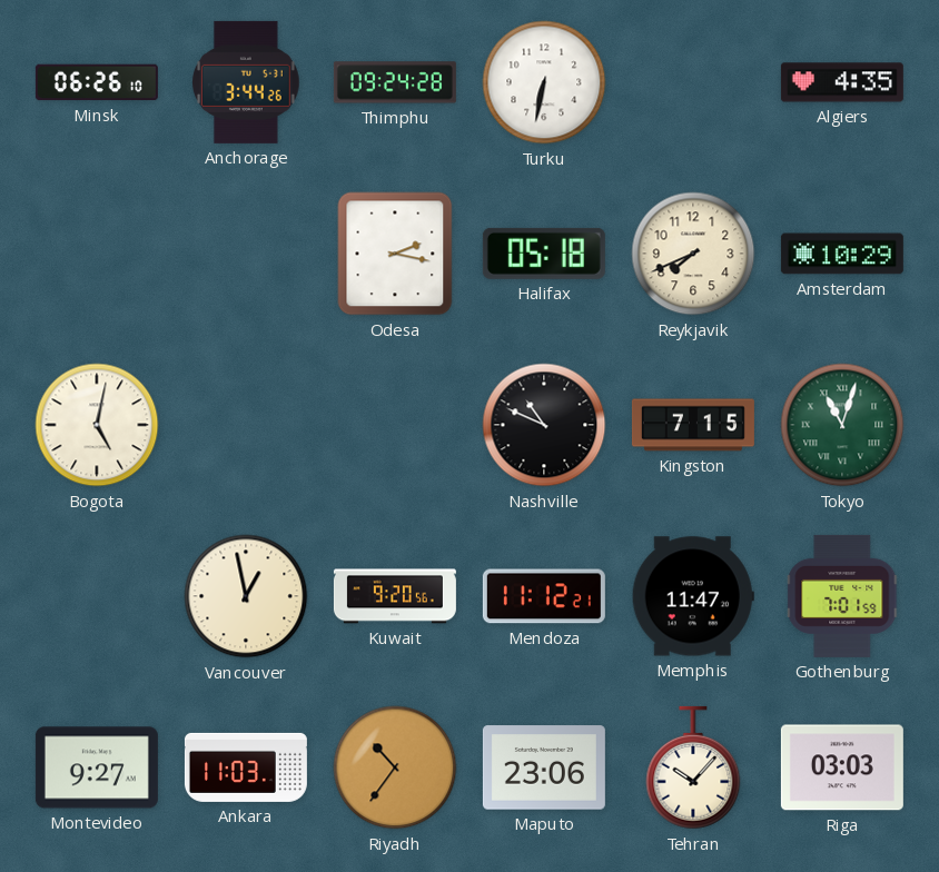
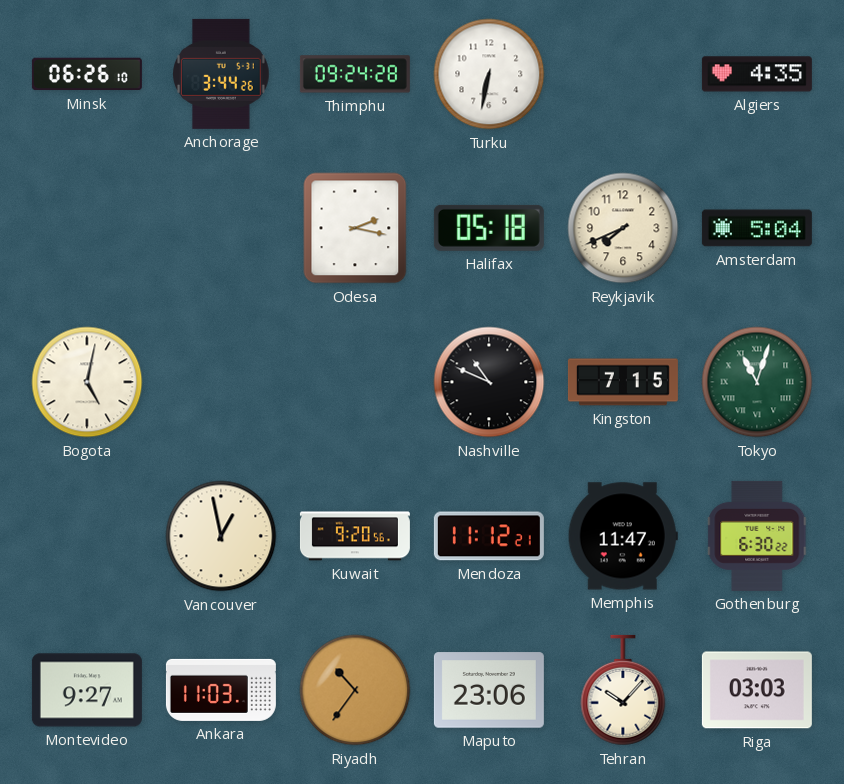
Amsterdam: 10:29 -> 5:04 (757, 228)
Gothenburg: 7:01 -> 6:30 (758, 536)
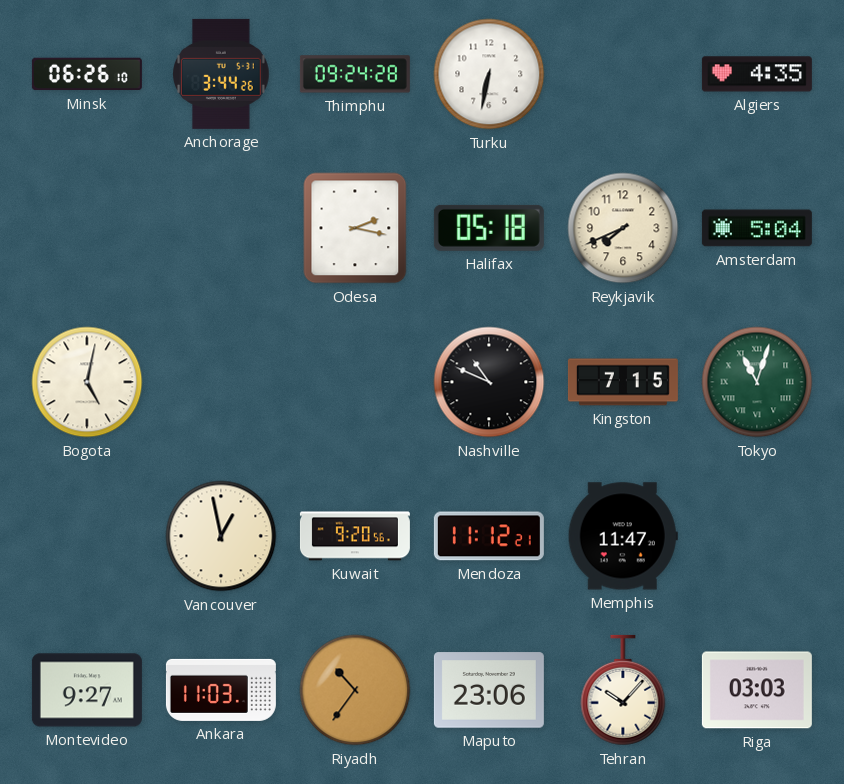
Gothenburg: 6:30 -> none (758, 536)
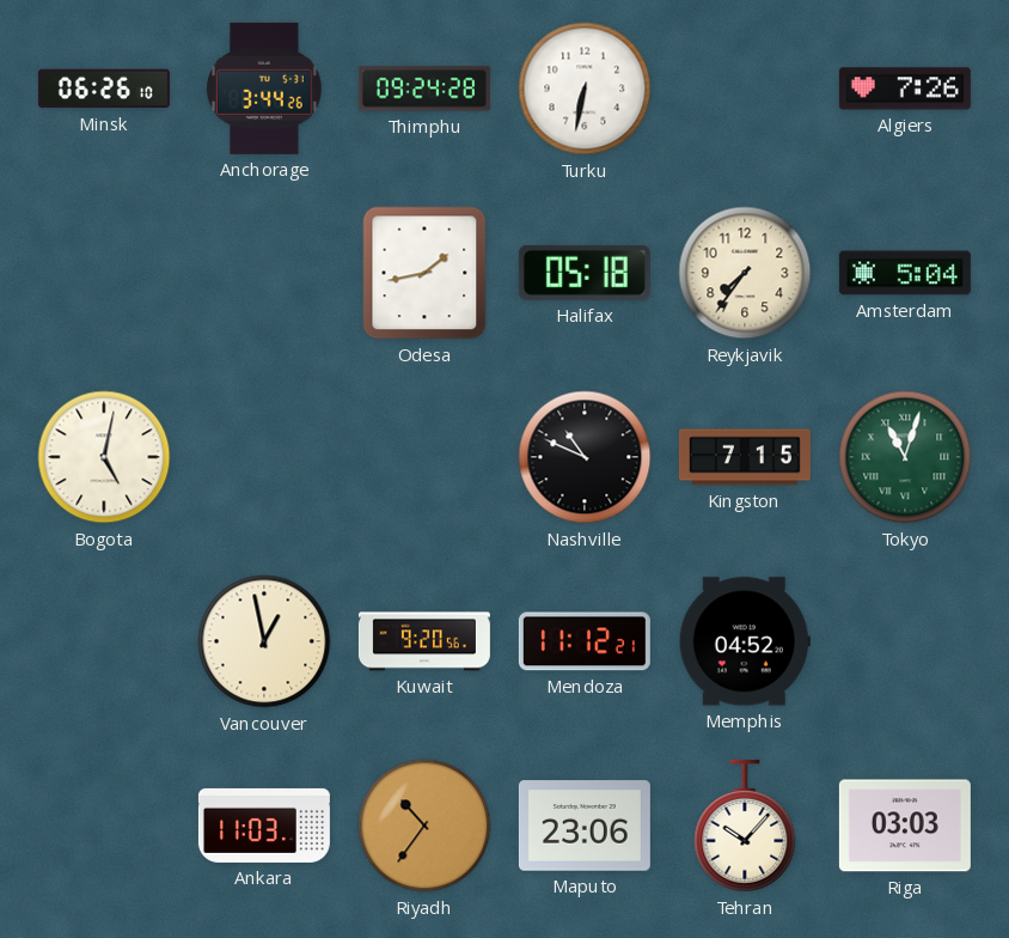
Algiers: 4:35 -> 7:26 (905, 89)
Odesa: 2:17 -> 1:43 (424, 273)
Reykjavik: 7:41 -> 7:36 (745, 273)
Memphis: 11:47 -> 04:52 (745, 641)
Montevideo: 9:27 -> none (87, 690)
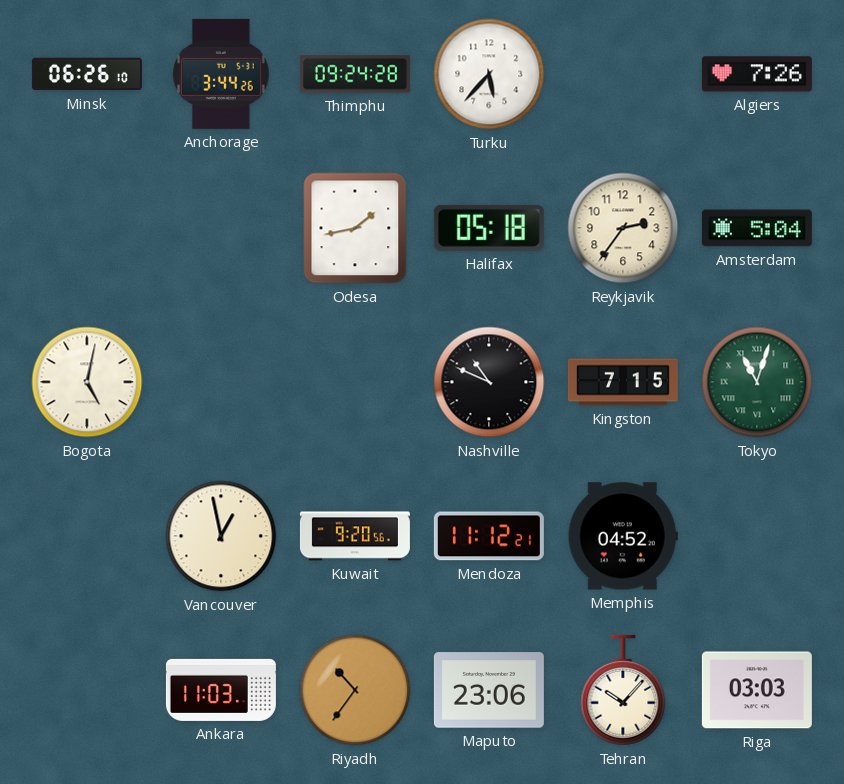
Turku: 6:32 -> 5:37 (489, 74)
Reykjavik: 7:36 -> 2:36 (623, 228)
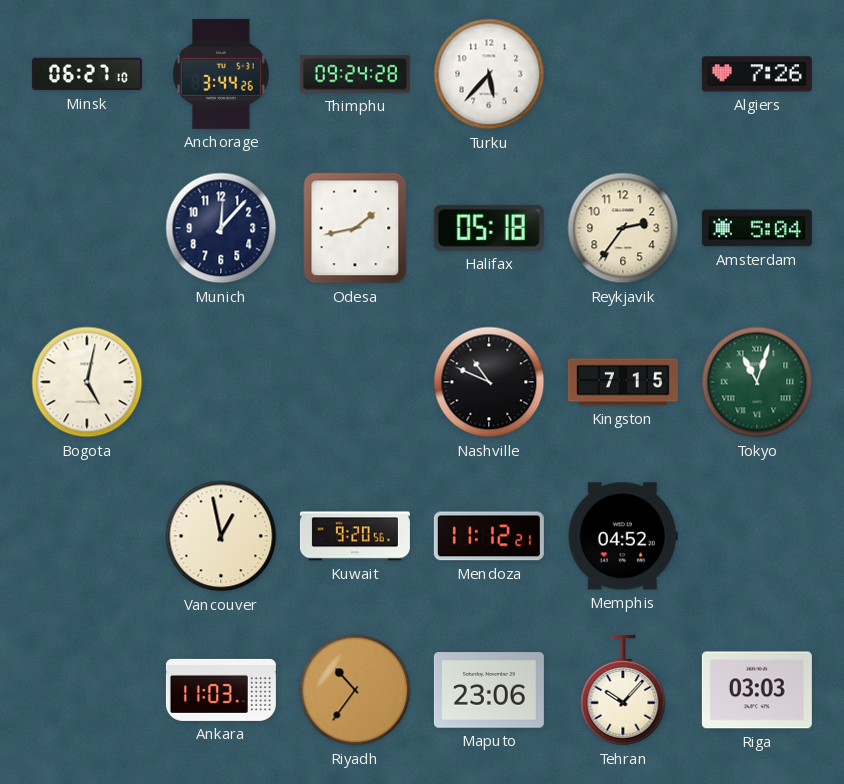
Minsk: 06:26 -> 06:27 (87, 74)
Munich: none -> 12:07 (221, 228)
